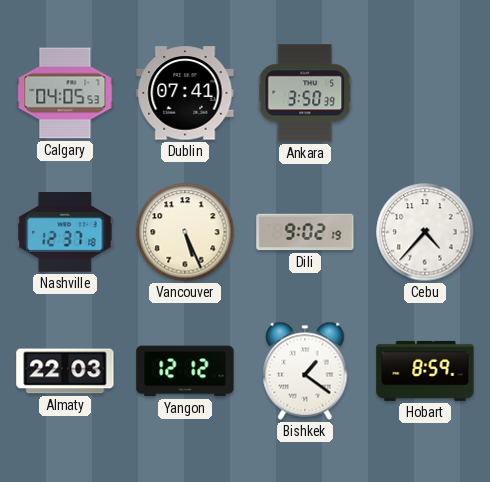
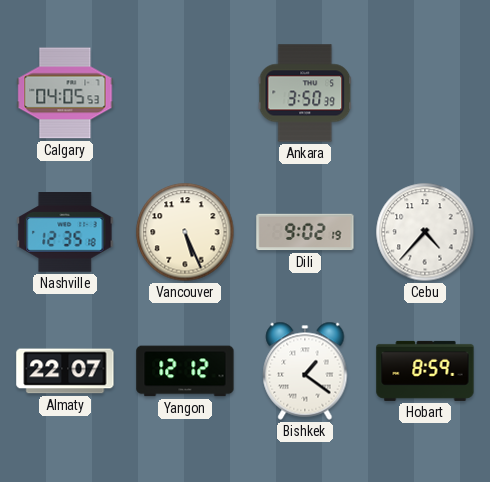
Dublin: 07:41 -> none (185, 93)
Nashville: 12:37 -> 12:35 (65, 233)
Almaty: 22:03 -> 22:07 (65, 371)
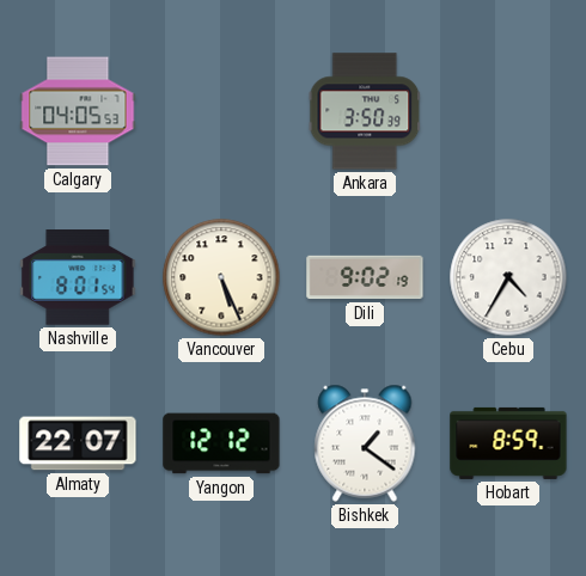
Nashville: 12:35 -> 8:01 (78, 278)
Cebu: 4:37 -> 4:35 (508, 277)
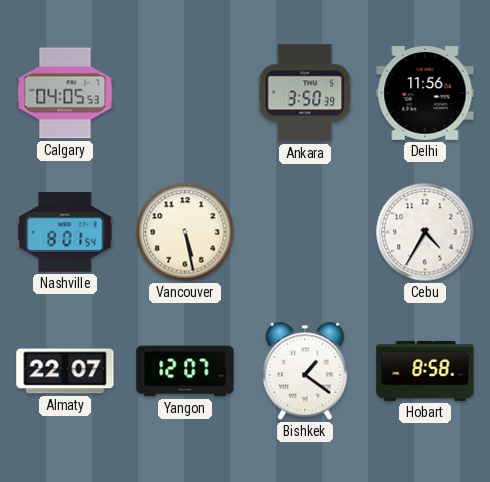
Delhi: none -> 11:56 (425, 94)
Vancouver: 5:26 -> 5:28 (185, 232)
Dili: 9:02 -> none (365, 277)
Yangon: 12:12 -> 12:07 (185, 371)
Hobart: 8:59 -> 8:58 (425, 371)
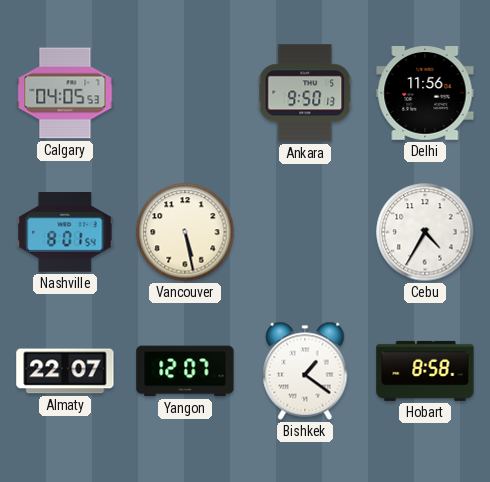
Ankara: 3:50 -> 9:50 (305, 93)
